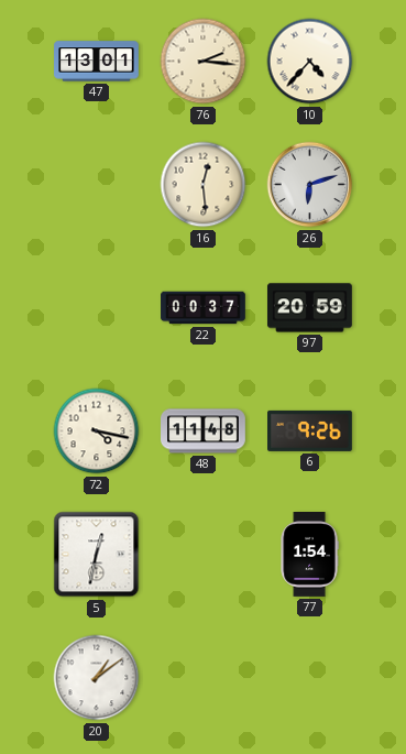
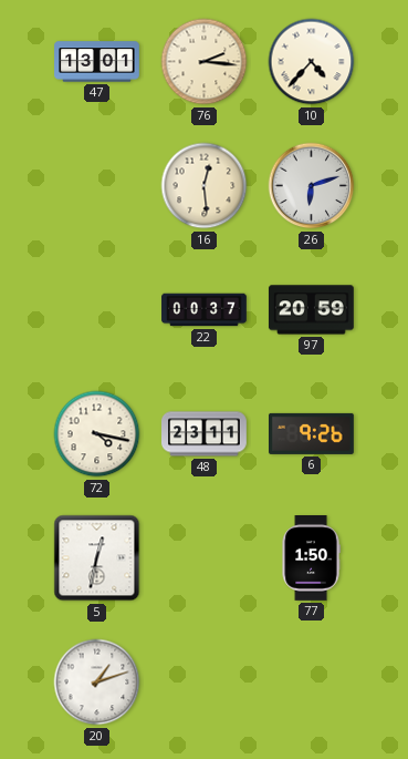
48: 11:48 -> 23:11 (205, 434)
77: 1:54 -> 1:50 (311, 558)
20: 1:09 -> 1:12 (97, 683)
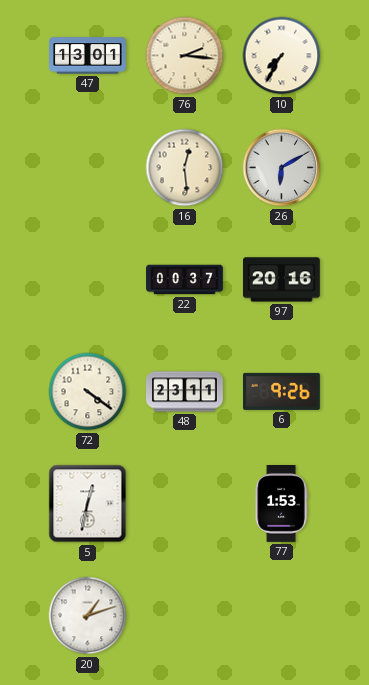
10: 4:37 -> 7:35 (282, 56)
26: 6:12 -> 6:10 (282, 168)
97: 20:59 -> 20:16 (282, 280)
72: 4:17 -> 4:21 (88, 392)
77: 1:50 -> 1:53 (281, 504)
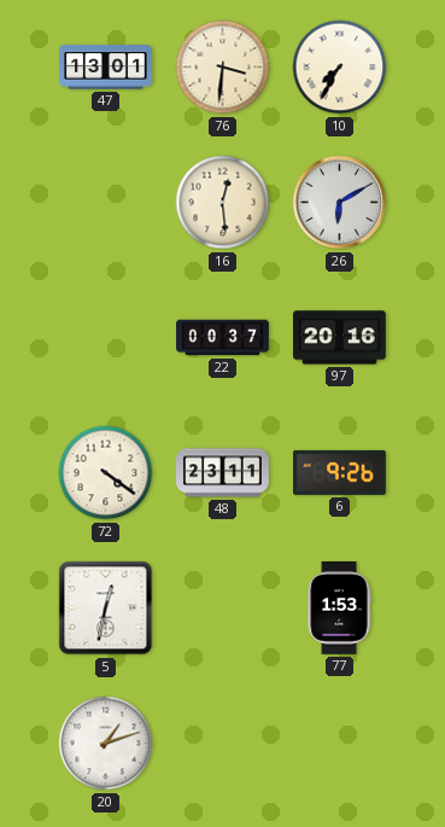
76: 2:16 -> 3:31 (223, 68)
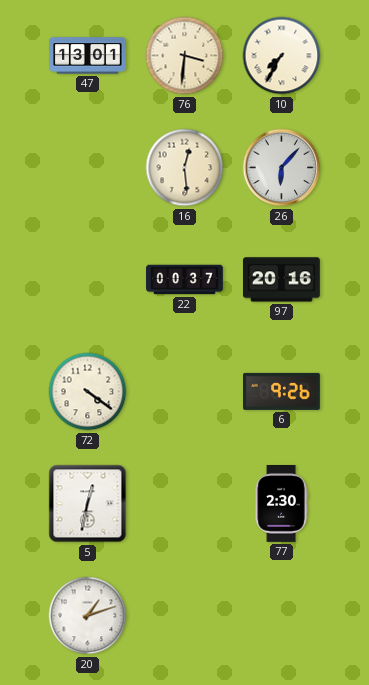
26: 6:10 -> 6:07 (282, 168)
48: 23:11 -> none (223, 473)
77: 1:53 -> 2:30 (281, 504)
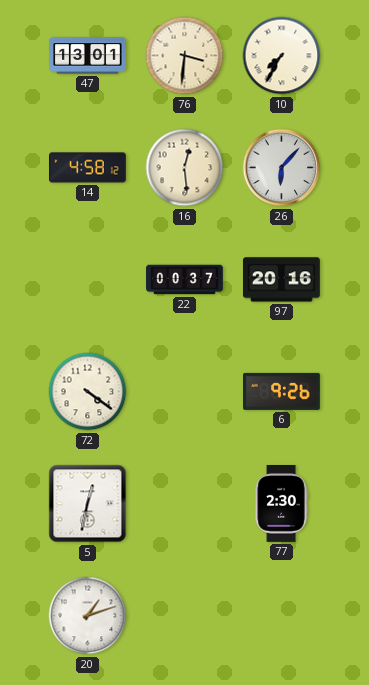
14: none -> 4:58 (88, 168)
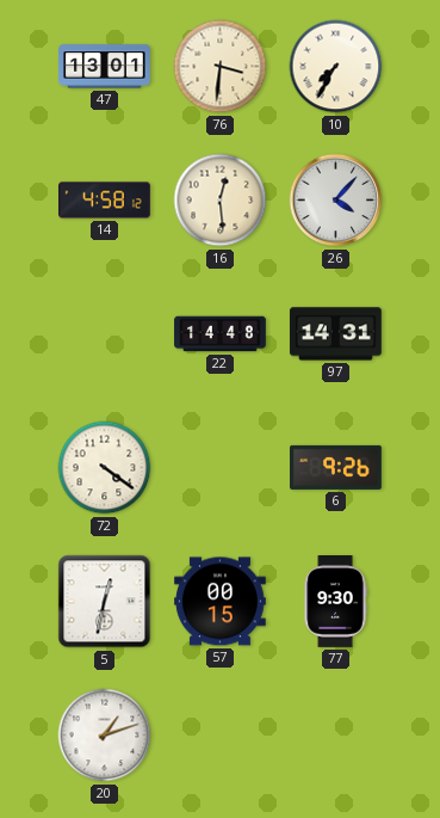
26: 6:07 -> 4:07 (336, 201)
22: 00:37 -> 14:48 (221, 334)
97: 20:16 -> 14:31 (336, 334)
57: none -> 00:15 (221, 602)
77: 2:30 -> 9:30 (335, 602)
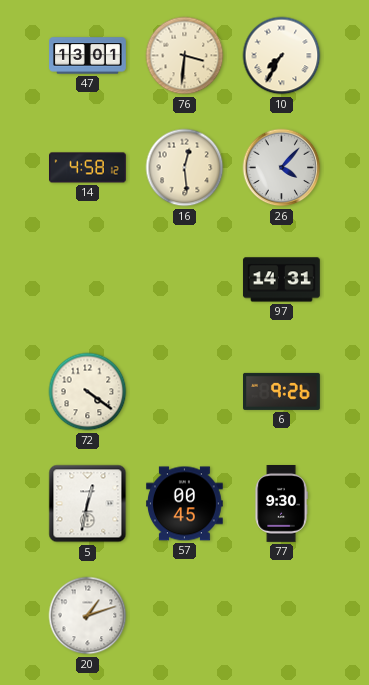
22: 14:48 -> none (221, 334)
57: 00:15 -> 00:45 (185, 504)
